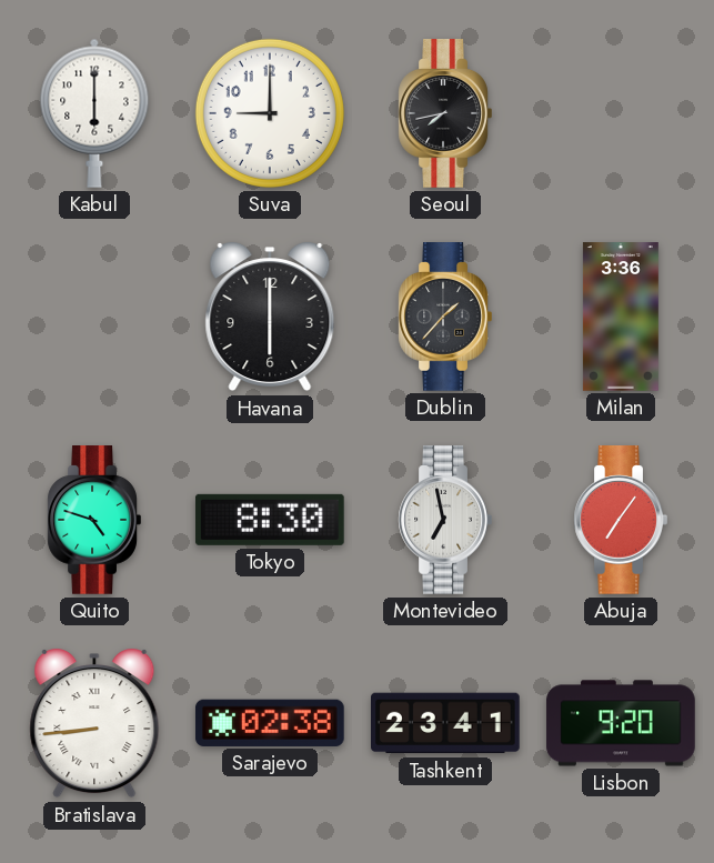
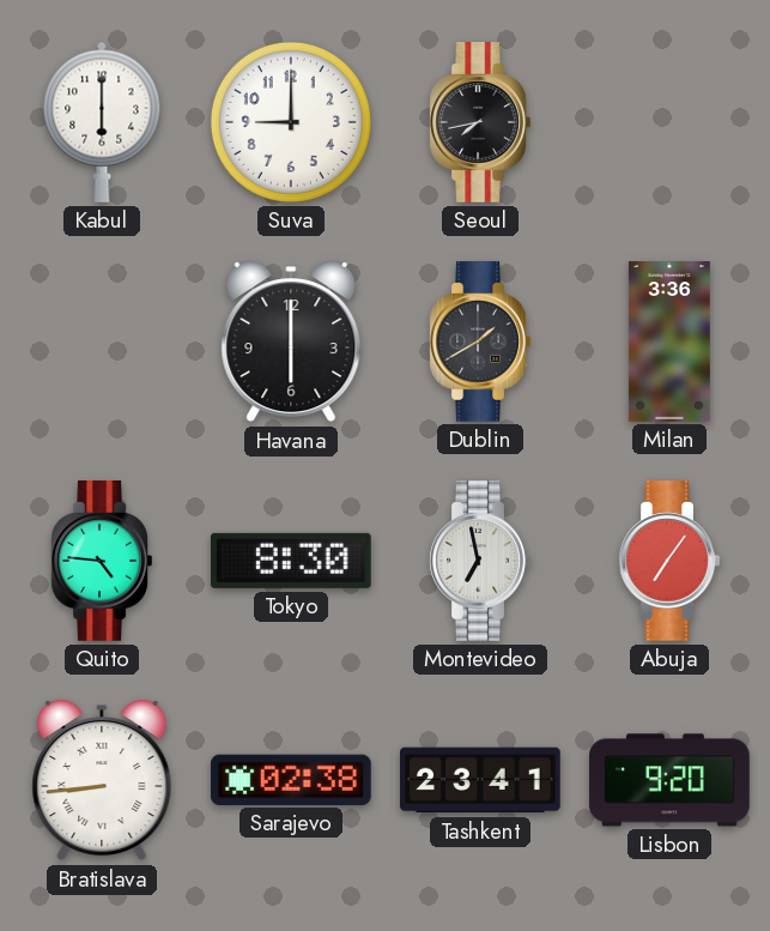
Dublin: 1:37 -> 1:40 (480, 343)
Quito: 4:48 -> 4:46 (102, 562)
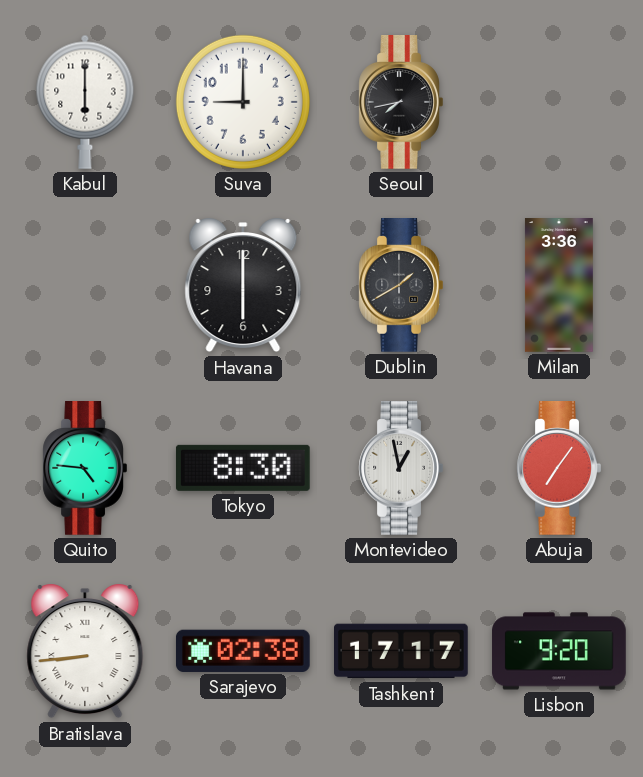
Montevideo: 6:58 -> 12:58 (401, 469)
Tashkent: 23:41 -> 17:17 (402, 651)
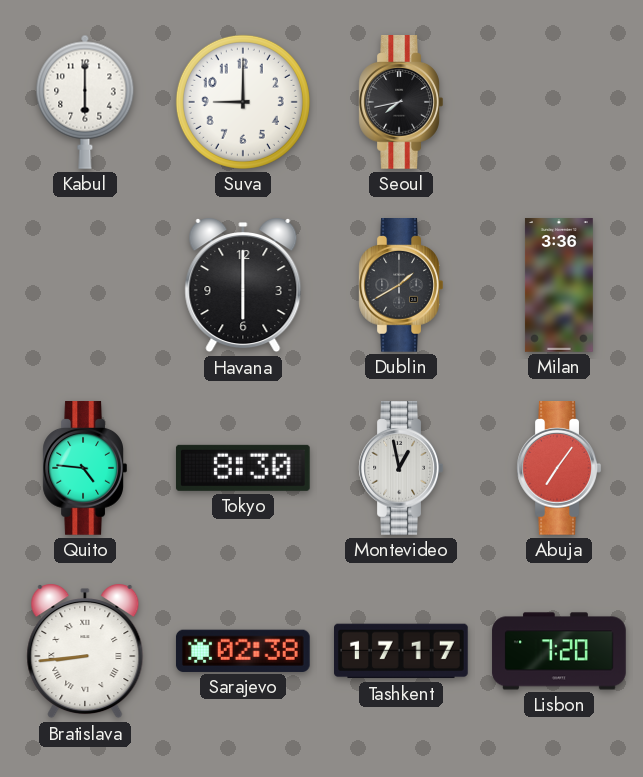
Lisbon: 9:20 -> 7:20 (559, 651)
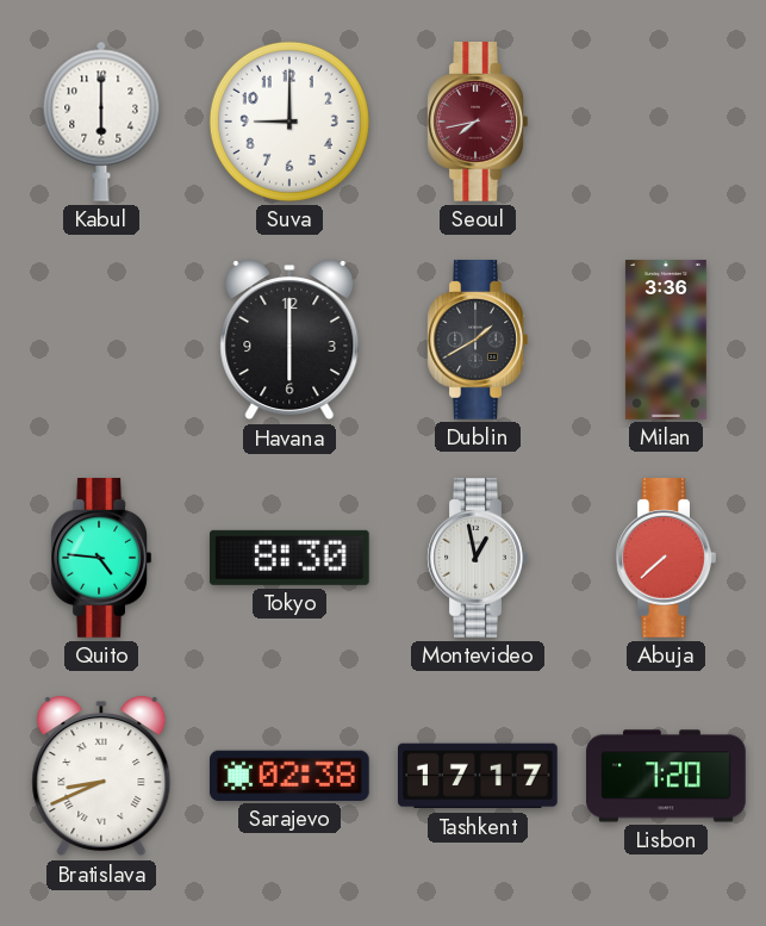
Seoul dial: black -> burgundy (478, 123)
Abuja: 7:06 -> 7:38 (666, 559)
Bratislava: 8:44 -> 8:41 (101, 777)
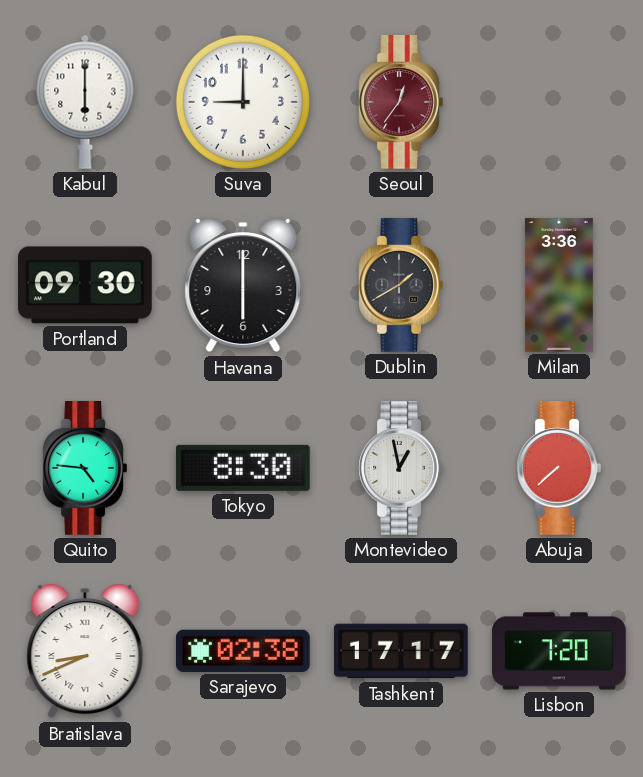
Seoul: 7:43 -> 12:36 (401, 103)
Portland: none -> 09:30 (86, 285)
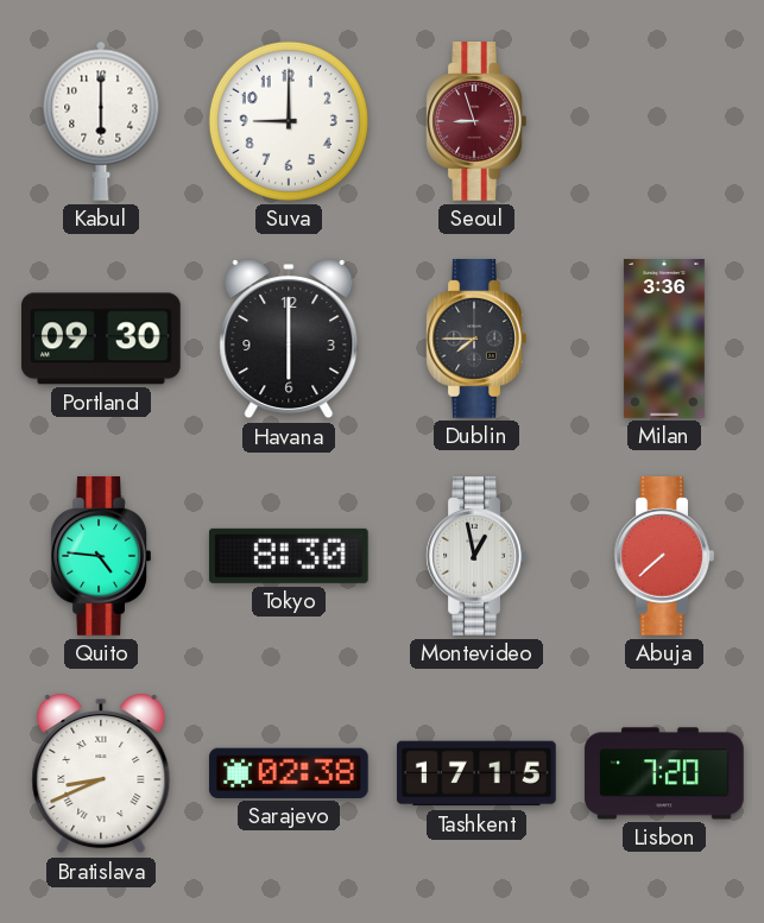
Seoul: 12:36 -> 8:57 (476, 122)
Dublin: 1:40 -> 7:45 (476, 340)
Tashkent: 17:17 -> 17:15 (478, 773)
